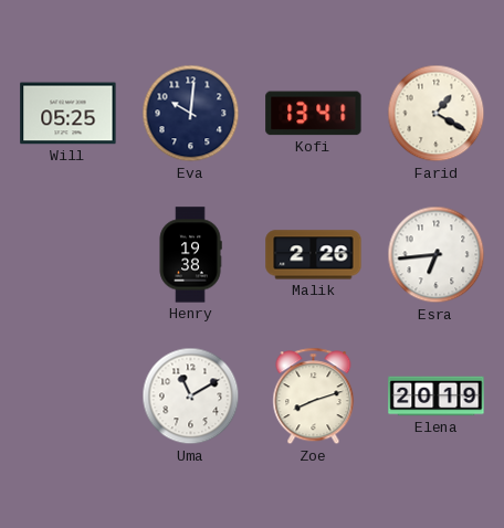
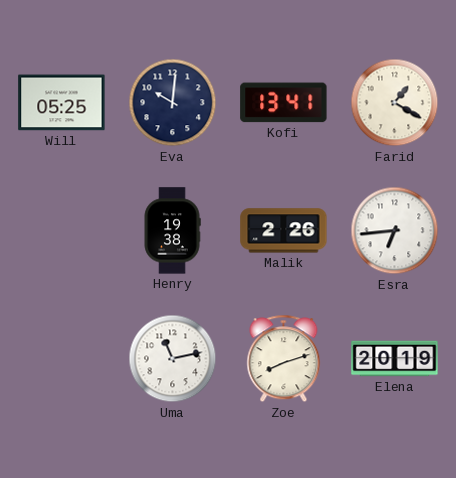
Uma: 11:10 -> 11:13 (173, 359)
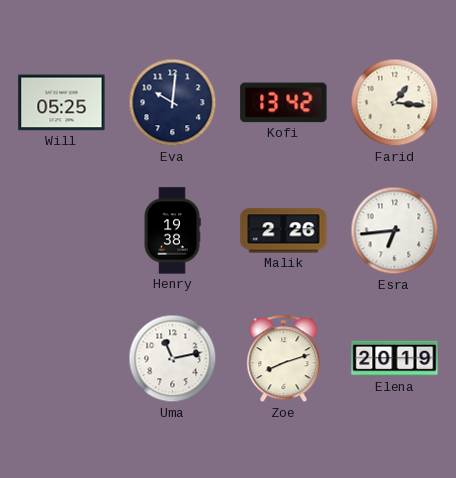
Kofi: 13:41 -> 13:42 (284, 103)
Farid: 1:20 -> 1:16 (395, 103)
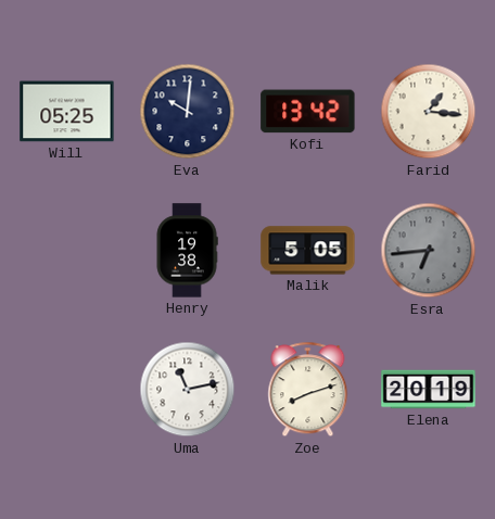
Malik: 2:26 -> 5:05 (308, 251)
Esra dial: white -> grey (429, 251)
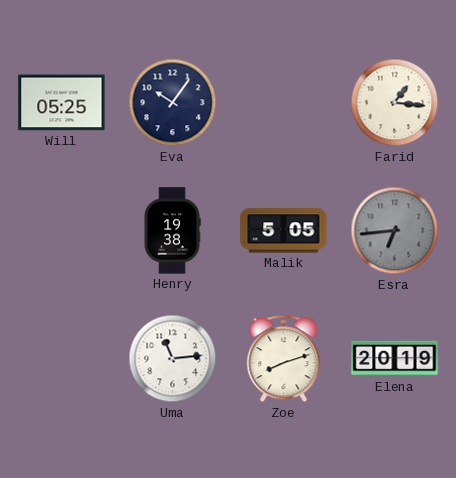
Eva: 10:01 -> 10:06 (173, 103)
Kofi: 13:42 -> none (308, 112)
Uma: 11:13 -> 11:14 (173, 359)
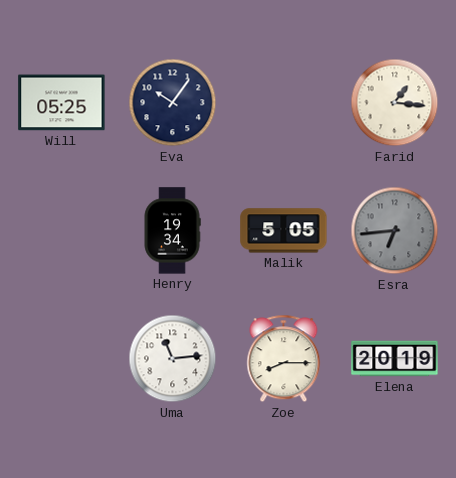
Henry: 19:38 -> 19:34 (172, 231)
Zoe: 8:12 -> 8:15 (284, 359)
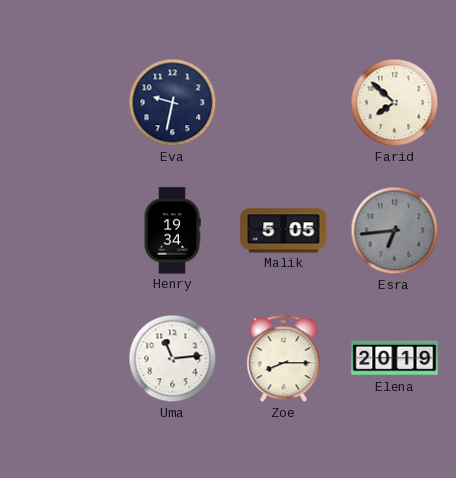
Will: 05:25 -> none (62, 103)
Eva: 10:06 -> 9:32 (173, 103)
Farid: 1:16 -> 7:52 (395, 103)
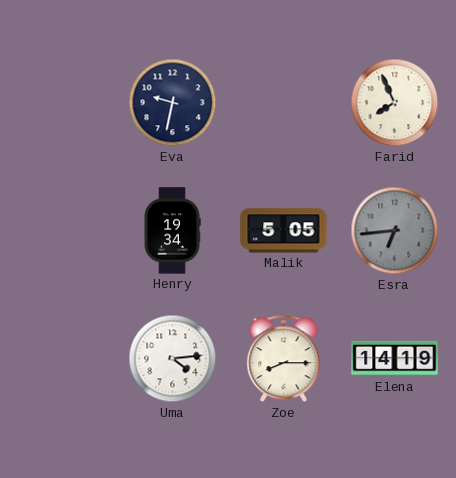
Farid: 7:52 -> 7:56 (395, 103)
Uma: 11:14 -> 4:14 (173, 359)
Elena: 20:19 -> 14:19 (395, 359)
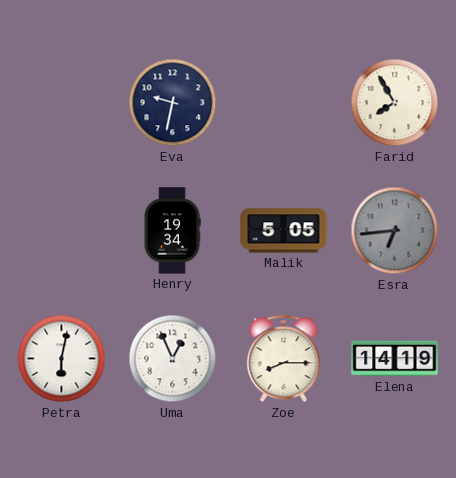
Farid: 7:56 -> 7:55 (395, 103)
Petra: none -> 6:02 (62, 359)
Uma: 4:14 -> 12:56 (173, 359)
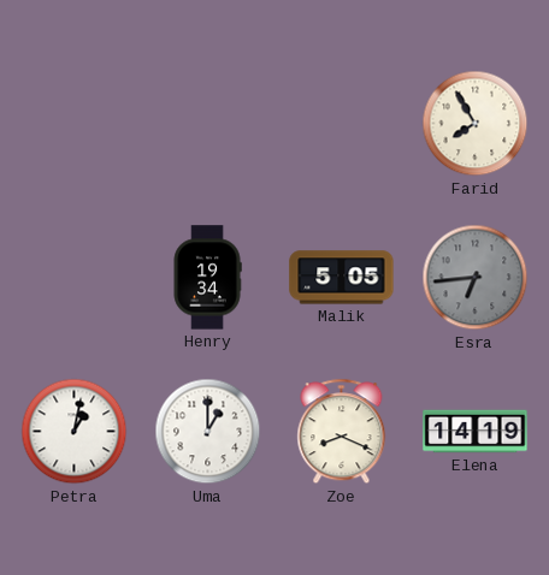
Eva: 9:32 -> none (173, 103)
Petra: 6:02 -> 1:02 (75, 432)
Uma: 12:56 -> 1:00 (208, 432)
Zoe: 8:15 -> 8:19 (342, 432)
